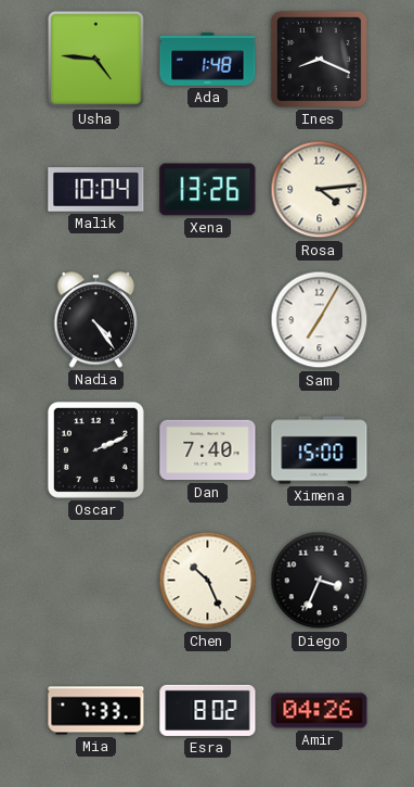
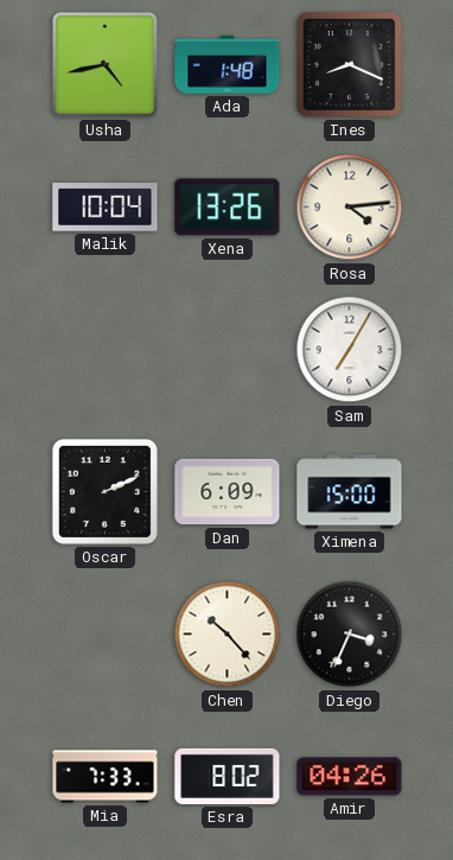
Usha: 4:46 -> 4:43 (106, 65)
Nadia: 4:24 -> none (96, 320)
Dan: 7:40 -> 6:09 (228, 492)
Chen: 10:26 -> 10:23 (228, 635)
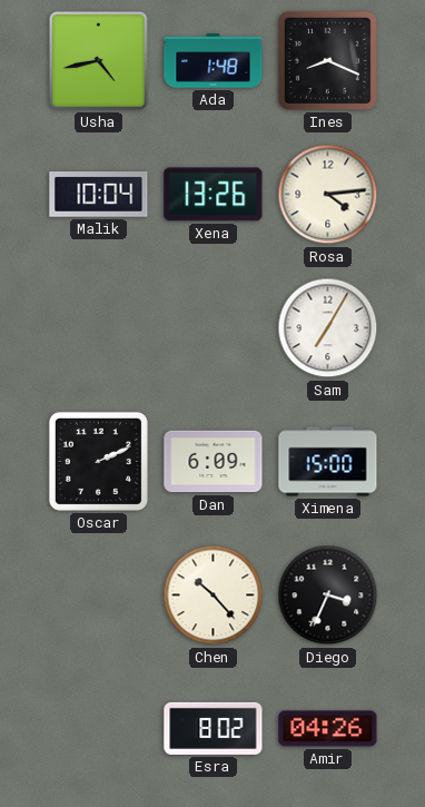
Mia: 7:33 -> none (106, 777)
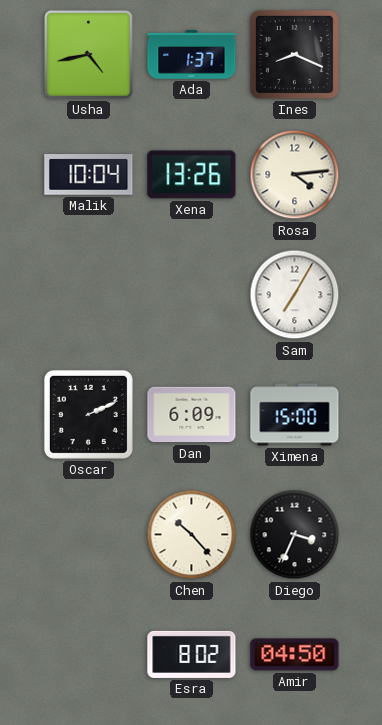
Ada: 1:48 -> 1:37 (192, 55)
Amir: 04:26 -> 04:50 (295, 655)
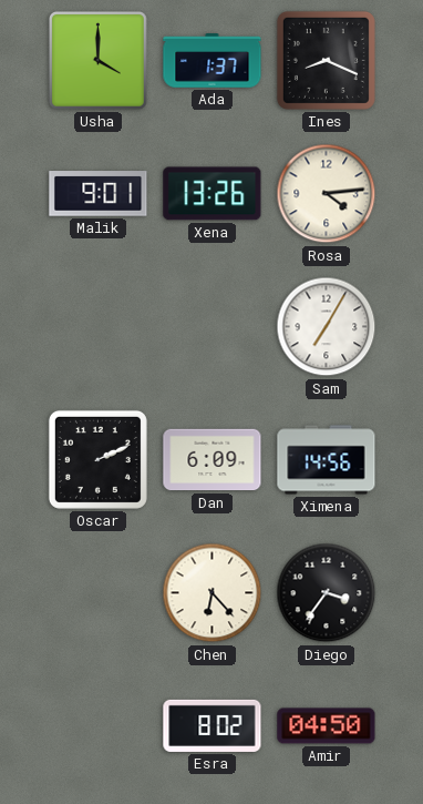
Usha: 4:43 -> 4:00 (99, 61)
Malik: 10:04 -> 9:01 (99, 194)
Ximena: 15:00 -> 14:56 (327, 460)
Chen: 10:23 -> 6:23 (213, 593)
Diego: 3:34 -> 3:36 (327, 593)
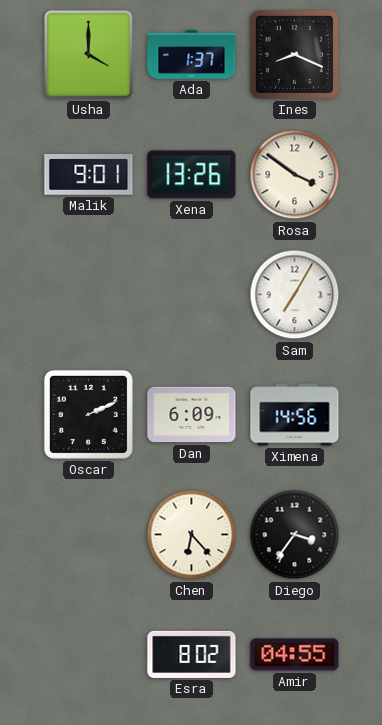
Rosa: 4:14 -> 3:51 (295, 175)
Amir: 04:50 -> 04:55 (295, 655)
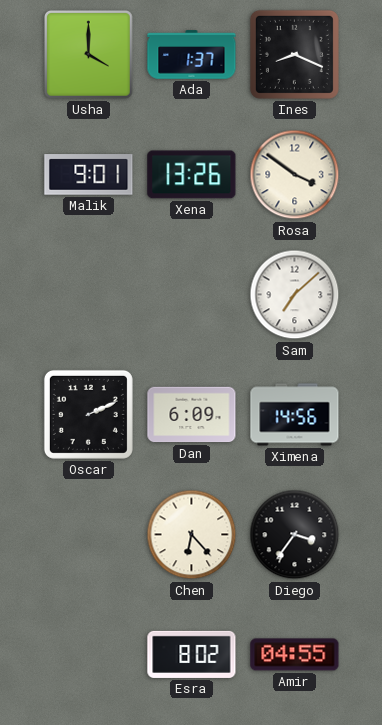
Sam: 7:05 -> 7:08 (295, 295)
